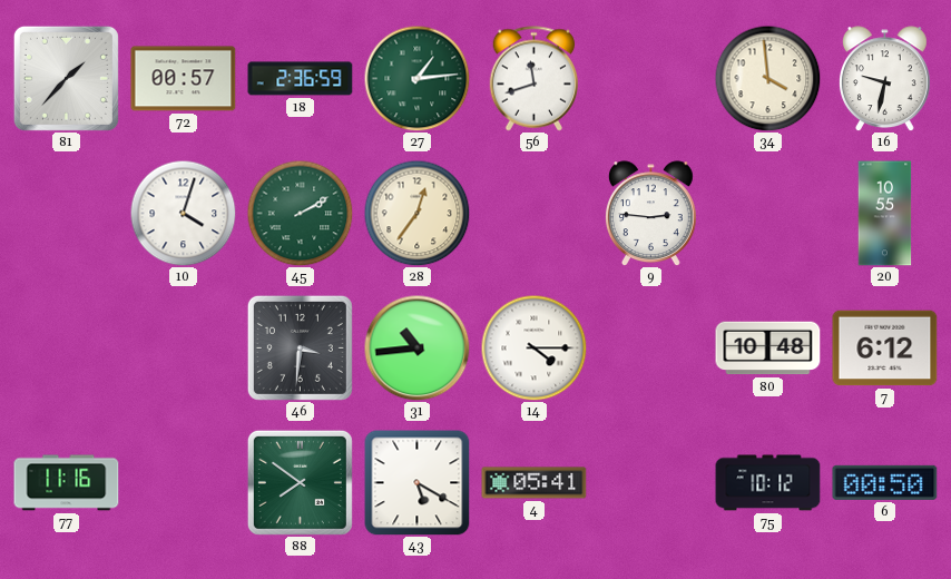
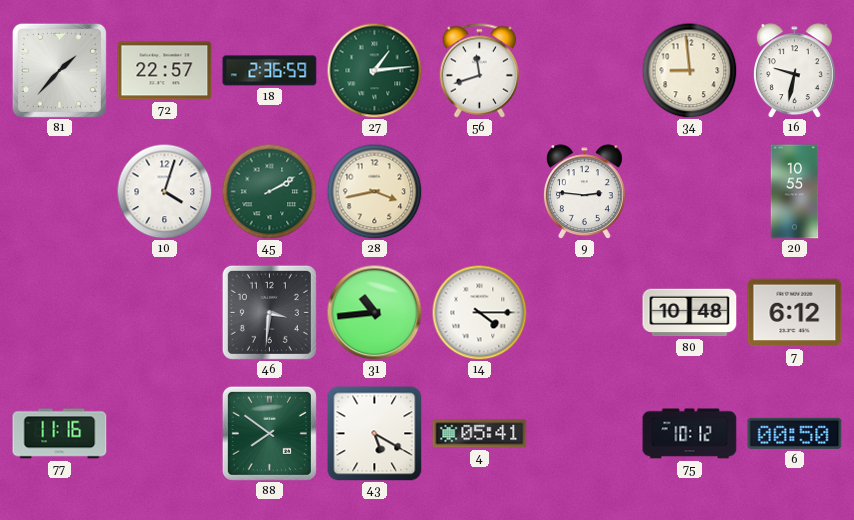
72: 00:57 -> 22:57 (165, 71)
34: 3:59 -> 8:59 (689, 70)
28: 12:36 -> 3:43 (374, 191)
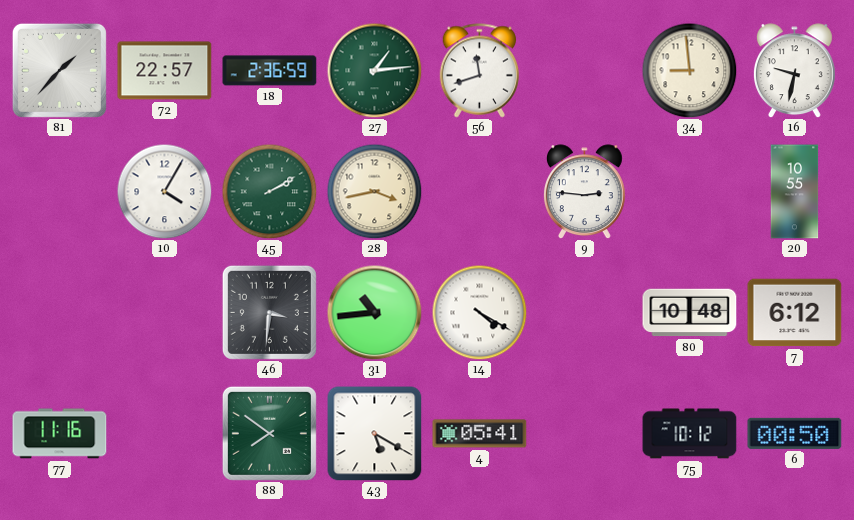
10: 4:03 -> 4:05 (164, 191)
14: 4:15 -> 4:20 (479, 312)
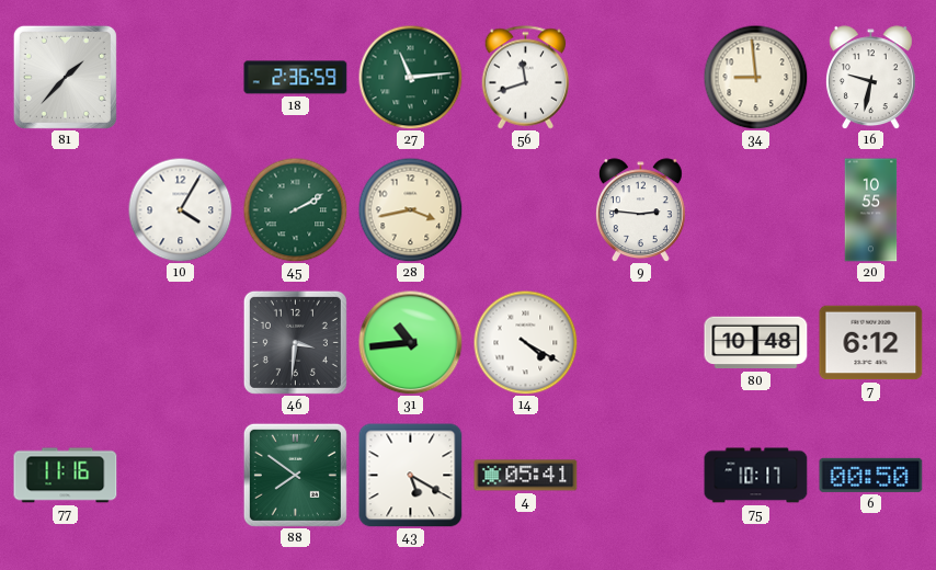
72: 22:57 -> none (165, 71)
27: 1:14 -> 11:14 (410, 77)
75: 10:12 -> 10:17 (756, 476)
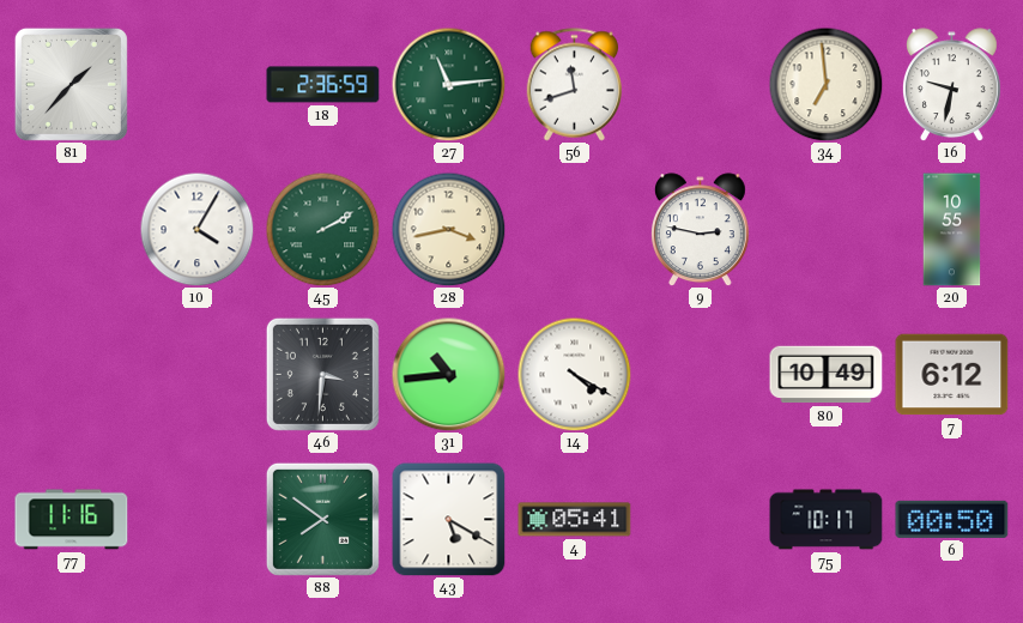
34: 8:59 -> 6:59 (825, 84)
9: 2:46 -> 2:47 (700, 230)
80: 10:48 -> 10:49 (827, 375)
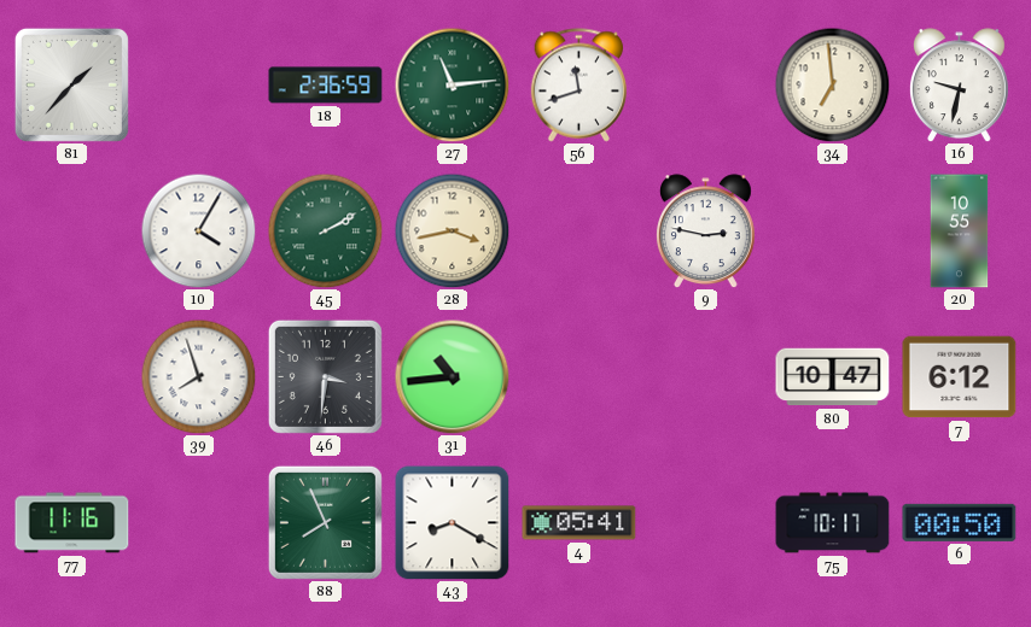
39: none -> 7:57 (198, 376)
14: 4:20 -> none (574, 374)
80: 10:49 -> 10:47 (833, 377)
88: 7:51 -> 7:56 (325, 522)
43: 5:20 -> 8:20 (453, 523)
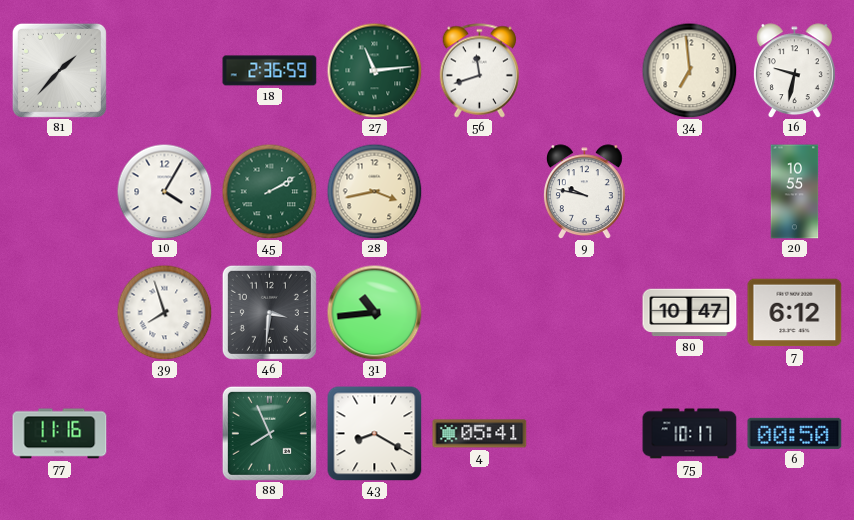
9: 2:47 -> 9:47 (584, 192)
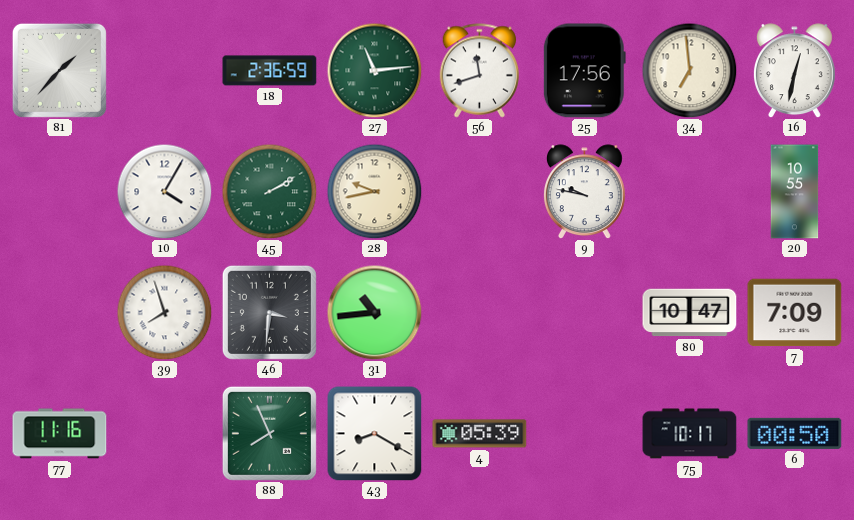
25: none -> 17:56 (584, 71)
16: 9:32 -> 12:32 (794, 71)
28: 3:43 -> 9:43 (374, 191)
7: 6:12 -> 7:09 (795, 313)
4: 05:41 -> 05:39 (480, 434)
